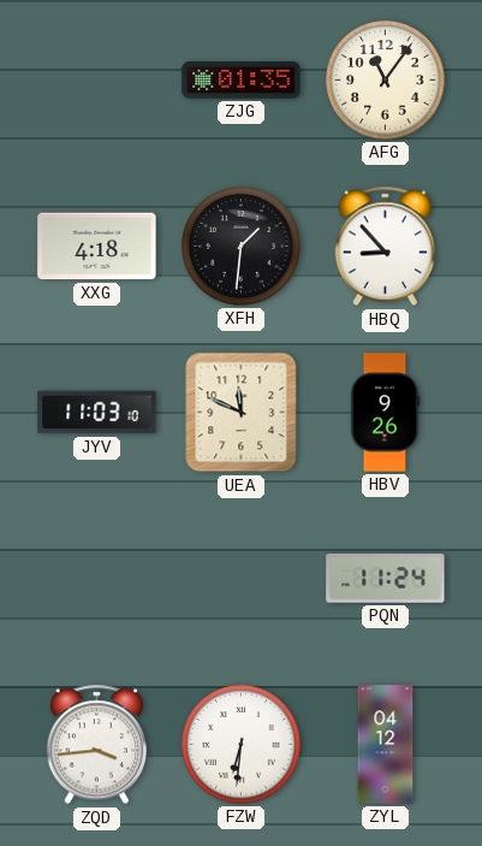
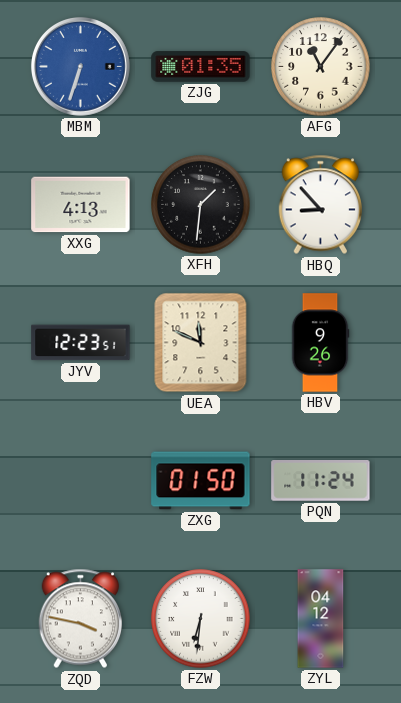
MBM: none -> 6:33 (81, 67)
XXG: 4:18 -> 4:13 (81, 205)
JYV: 11:03 -> 12:23 (81, 343)
ZXG: none -> 01:50 (201, 481)
ZQD: 3:44 -> 3:47 (81, 619)
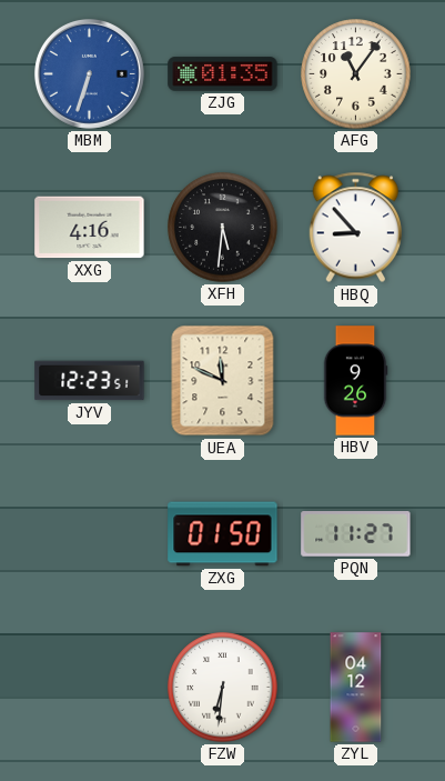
XXG: 4:13 -> 4:16 (90, 228)
XFH: 1:31 -> 5:31 (223, 228)
PQN: 11:24 -> 11:27 (356, 534)
ZQD: 3:47 -> none (81, 619)
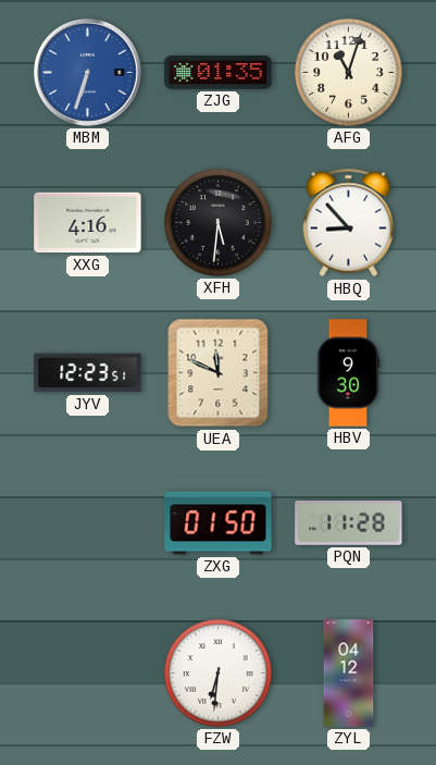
AFG: 11:06 -> 11:03 (349, 73)
HBV: 9:26 -> 9:30 (348, 373)
PQN: 11:27 -> 11:28 (349, 523)
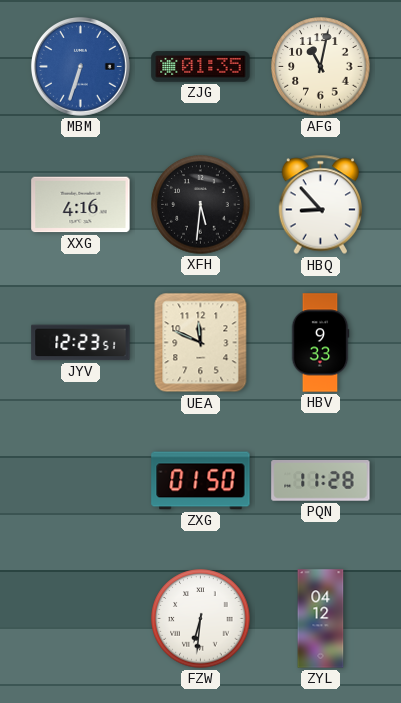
AFG: 11:03 -> 11:02 (321, 67)
HBV: 9:30 -> 9:33 (320, 343)
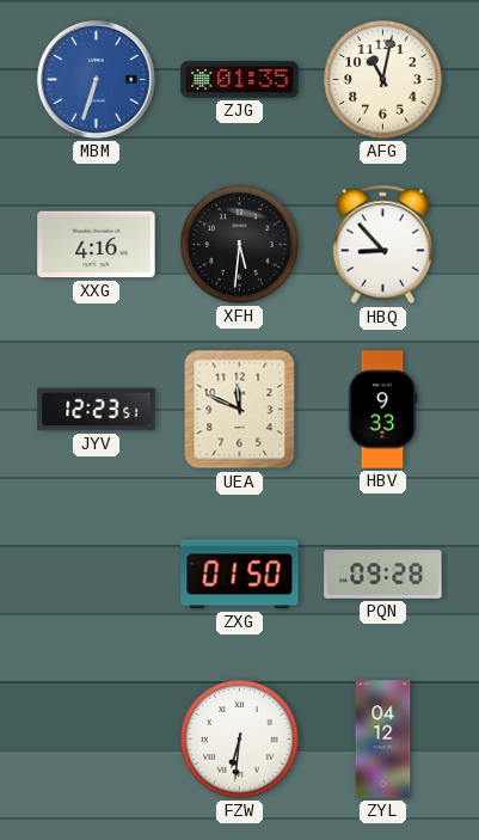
PQN: 11:28 -> 09:28 (383, 575)
